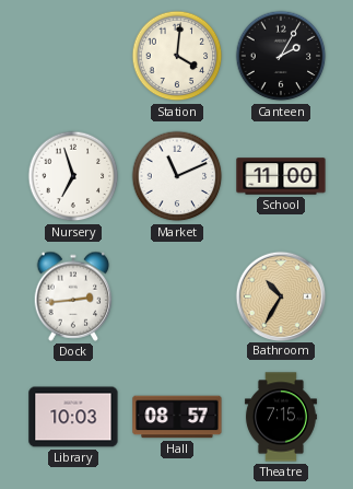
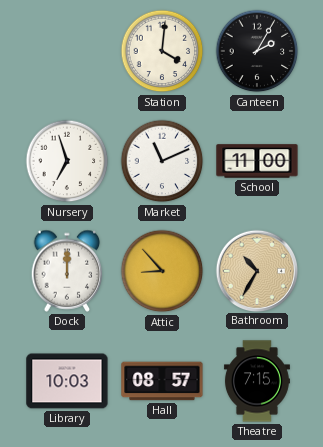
Dock: 2:44 -> 12:00 (67, 271)
Attic: none -> 8:53 (162, 271)
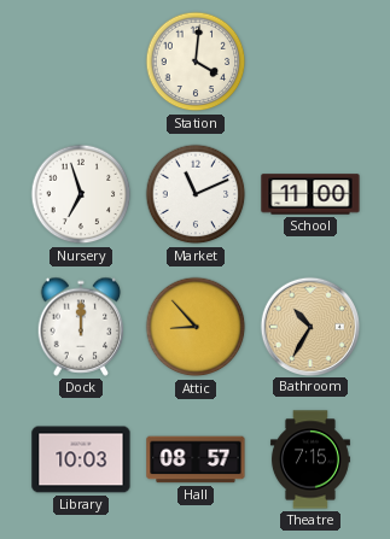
Canteen: 2:05 -> none (257, 51)
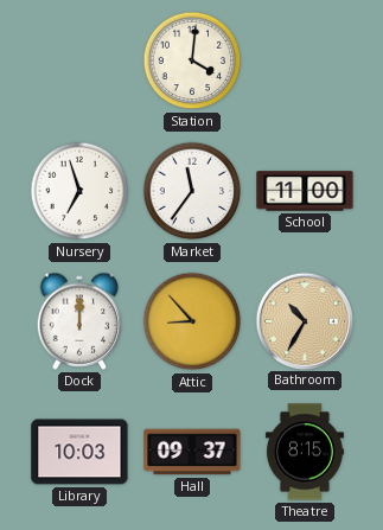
Market: 11:11 -> 11:36 (192, 191)
Hall: 08:57 -> 09:37 (192, 452)
Theatre: 7:15 -> 8:15 (305, 452)
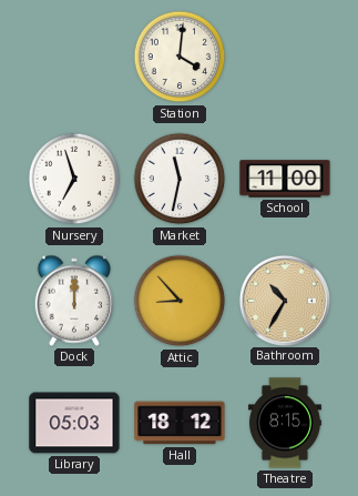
Market: 11:36 -> 11:32 (180, 179)
Library: 10:03 -> 05:03 (74, 423)
Hall: 09:37 -> 18:12 (180, 423)
